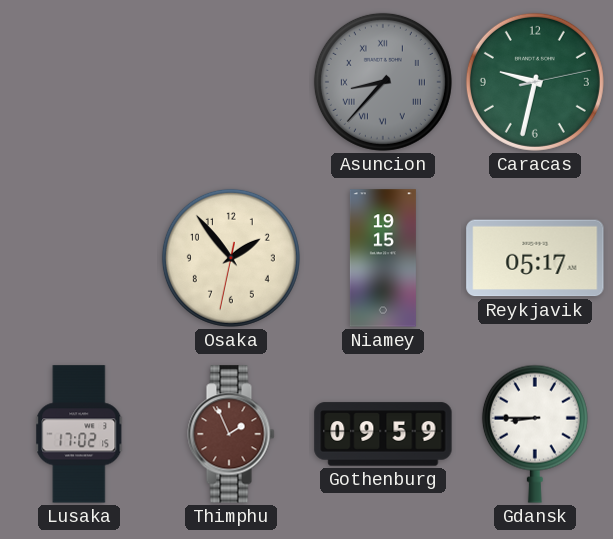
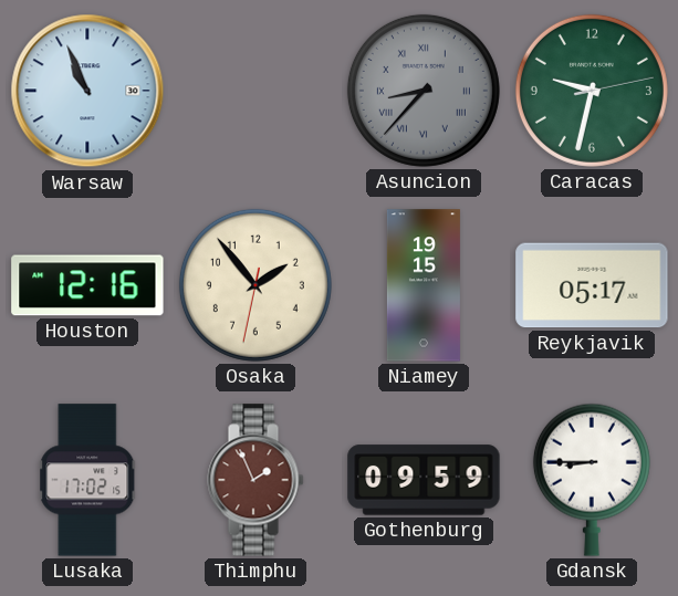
Warsaw: none -> 10:56 (87, 91)
Houston: none -> 12:16 (87, 285)
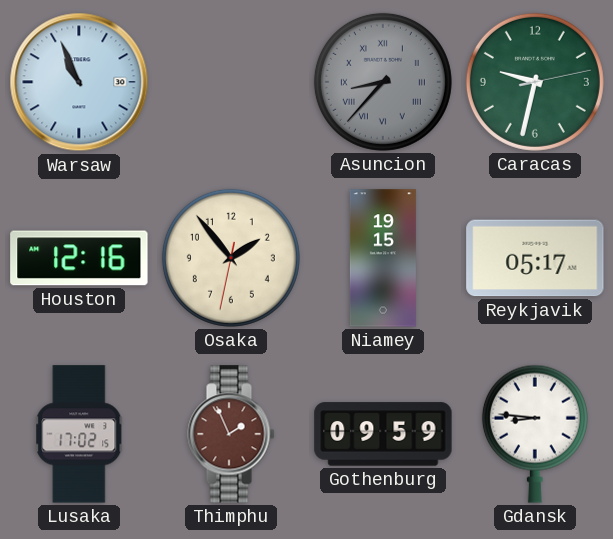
Gdansk: 8:45 -> 8:46 (535, 434)
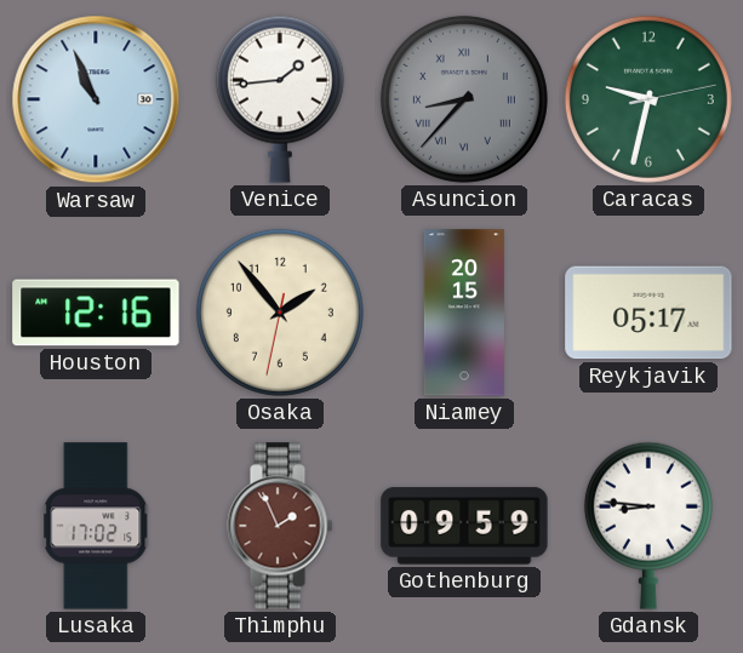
Venice: none -> 1:44 (280, 99)
Niamey: 19:15 -> 20:15 (464, 313)
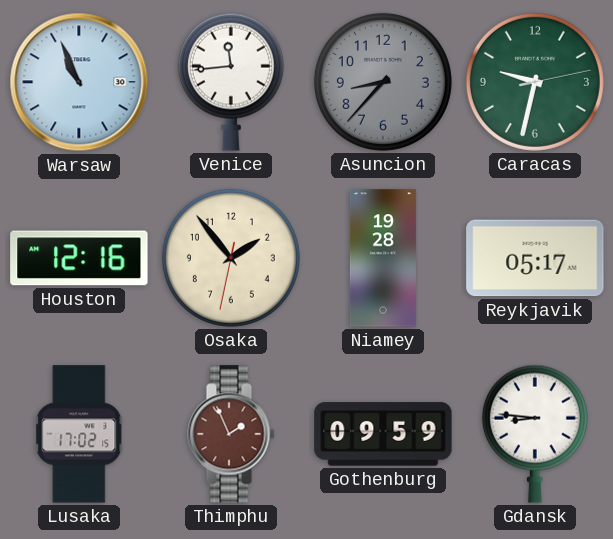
Venice: 1:44 -> 11:44 (231, 82)
Asuncion numerals: Roman -> Arabic (383, 82)
Niamey: 20:15 -> 19:28 (383, 258)
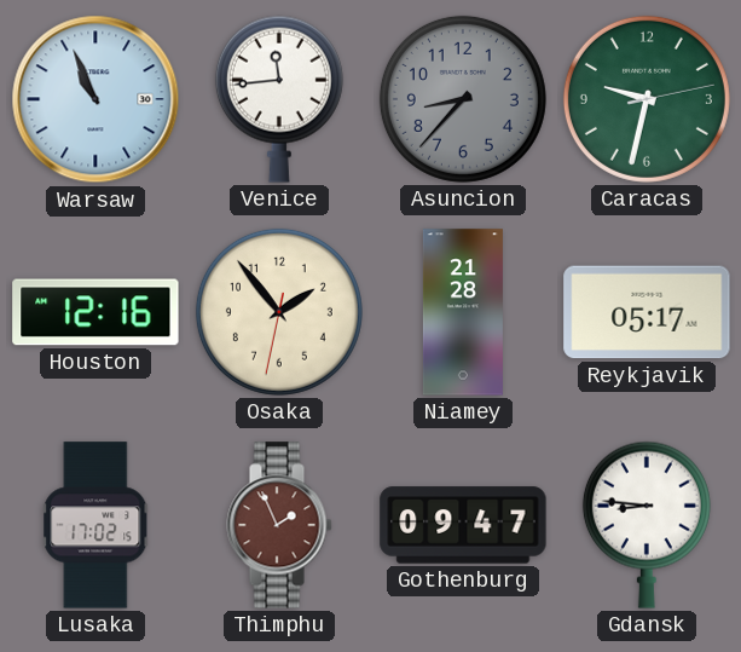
Niamey: 19:28 -> 21:28 (463, 312)
Gothenburg: 09:59 -> 09:47 (463, 525)
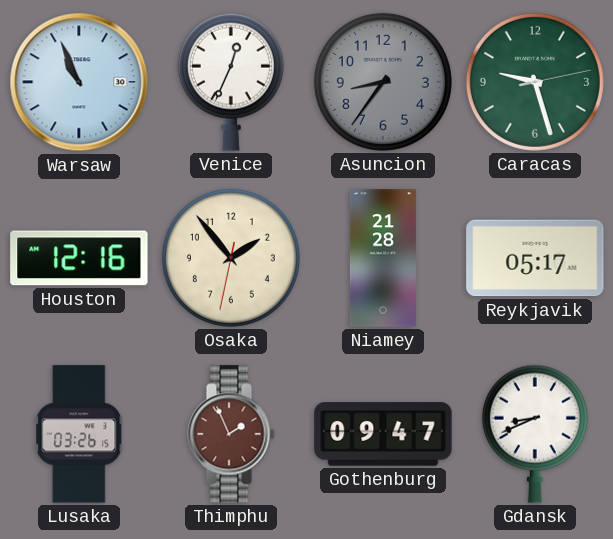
Venice: 11:44 -> 12:34 (231, 82)
Asuncion: 8:37 -> 8:36 (383, 82)
Caracas: 9:32 -> 9:27 (535, 82)
Lusaka: 17:02 -> 03:26 (80, 434)
Gdansk: 8:46 -> 8:41 (535, 434)
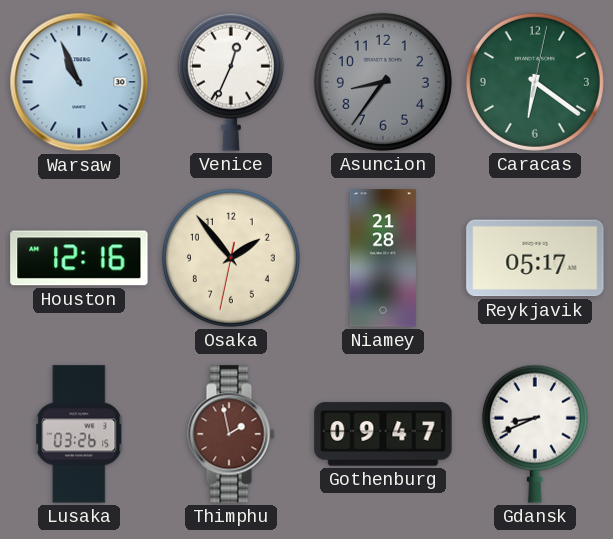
Caracas: 9:27 -> 6:21 (535, 82)
Thimphu: 1:56 -> 1:58 (231, 434)
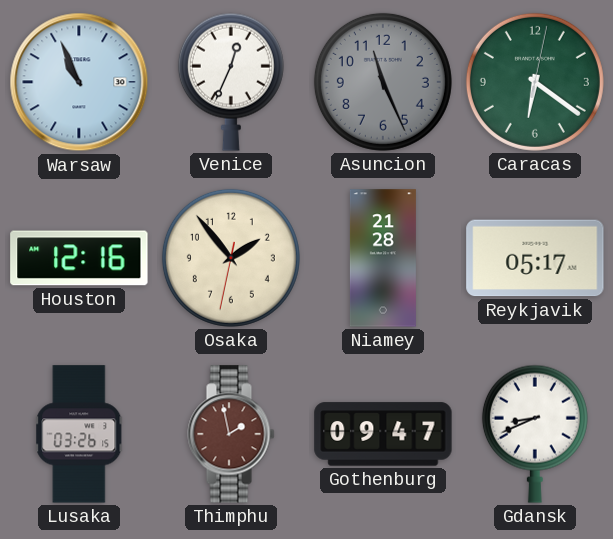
Asuncion: 8:36 -> 11:26 (383, 82)
